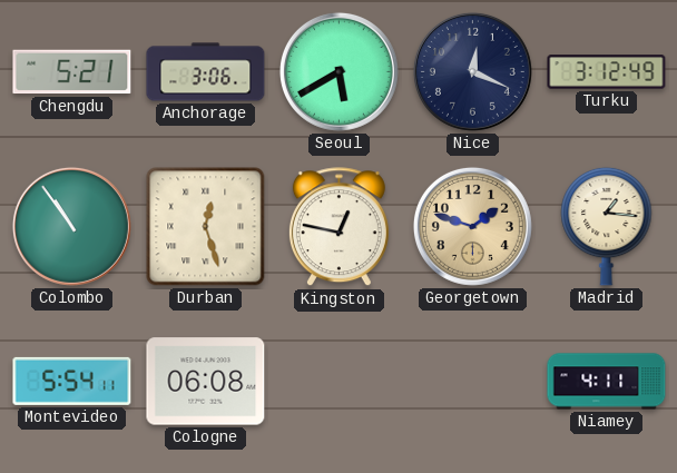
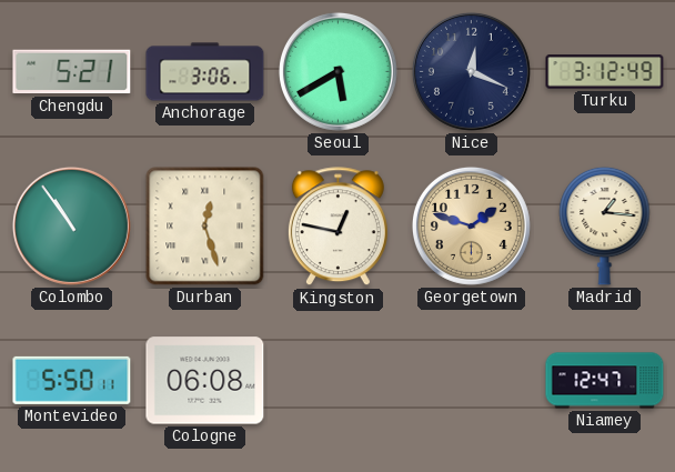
Montevideo: 5:54 -> 5:50 (72, 380)
Niamey: 4:11 -> 12:47 (605, 381)
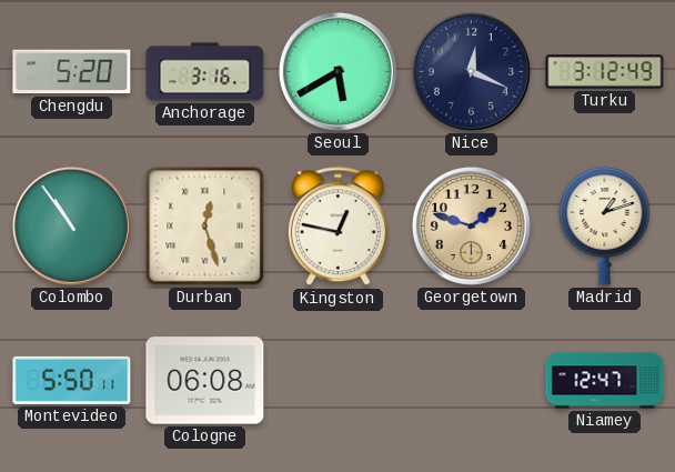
Chengdu: 5:21 -> 5:20 (72, 72)
Anchorage: 3:06 -> 3:16 (205, 72)
Madrid: 1:16 -> 1:12 (605, 225)
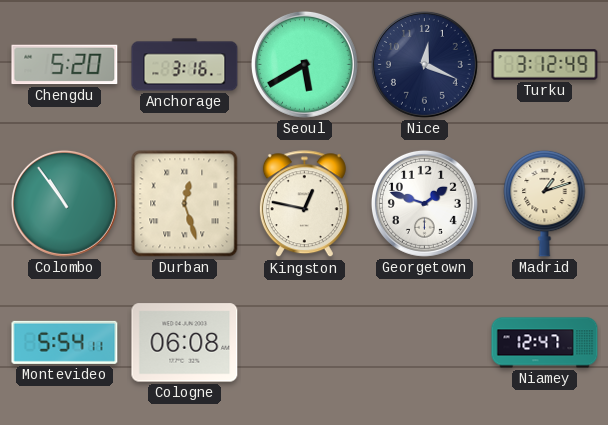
Georgetown dial: champagne -> white (424, 203)
Montevideo: 5:50 -> 5:54 (65, 342)
